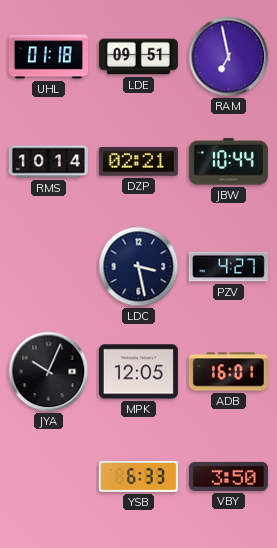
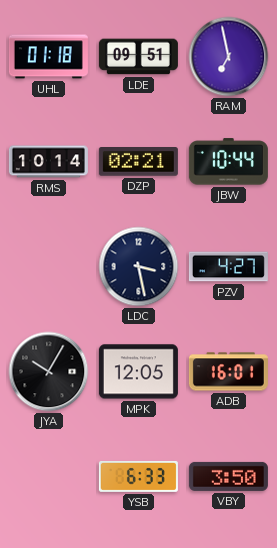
JYA: 10:04 -> 10:05 (49, 372)
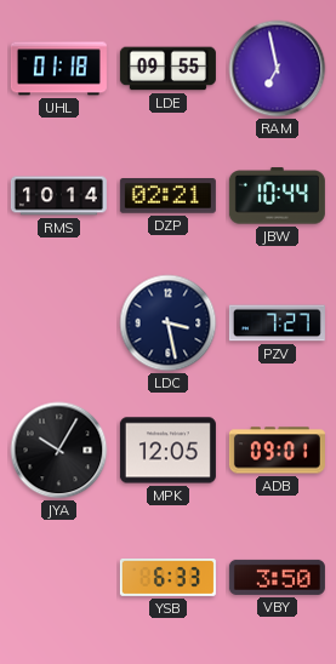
LDE: 09:51 -> 09:55 (167, 69)
PZV: 4:27 -> 7:27 (277, 324)
ADB: 16:01 -> 09:01 (277, 451)
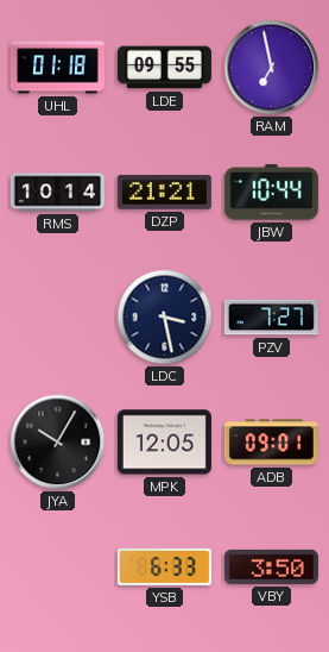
DZP: 02:21 -> 21:21 (164, 193)
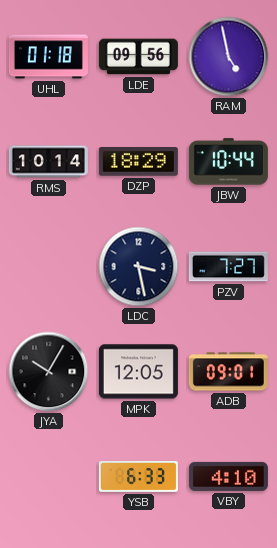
LDE: 09:55 -> 09:56 (138, 57)
RAM: 6:58 -> 4:58 (229, 57)
DZP: 21:21 -> 18:29 (138, 162)
VBY: 3:50 -> 4:10 (228, 476)
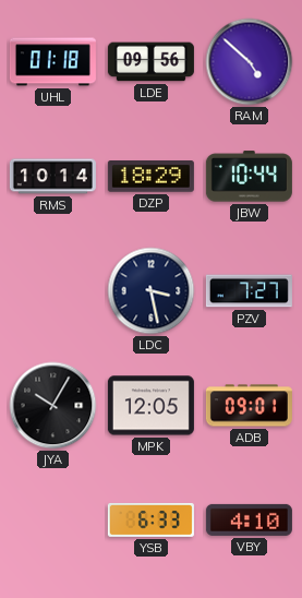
RAM: 4:58 -> 4:52 (250, 62)
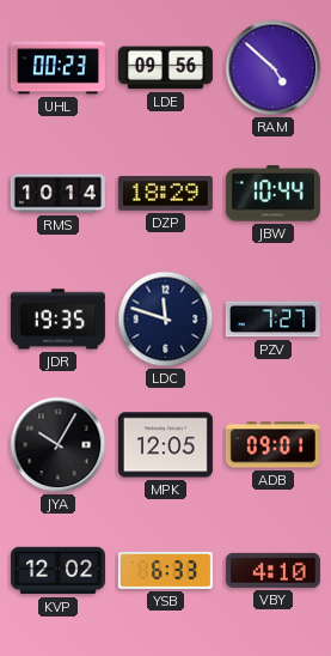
UHL: 01:18 -> 00:23 (57, 68)
JDR: none -> 19:35 (57, 320)
LDC: 3:28 -> 11:48 (166, 320)
KVP: none -> 12:02 (57, 571)
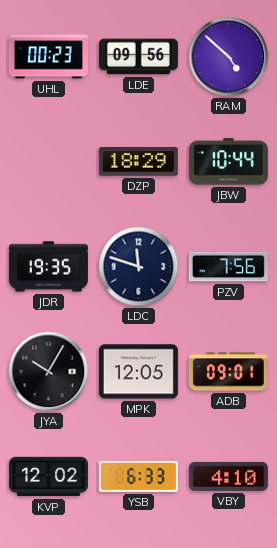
RMS: 10:14 -> none (57, 194)
PZV: 7:27 -> 7:56 (228, 267)
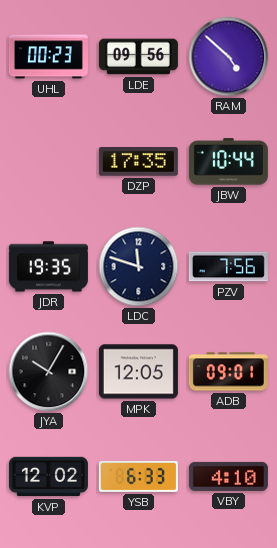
DZP: 18:29 -> 17:35 (138, 162)
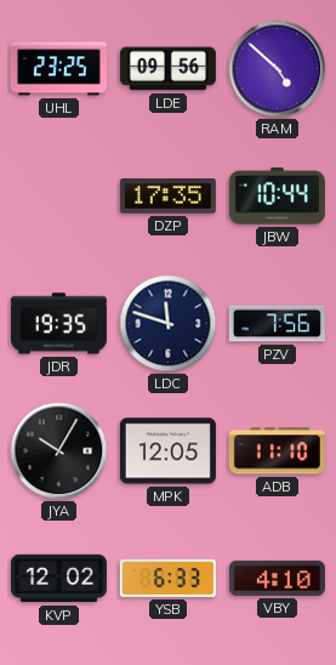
UHL: 00:23 -> 23:25 (58, 69)
ADB: 09:01 -> 11:10 (277, 451)
